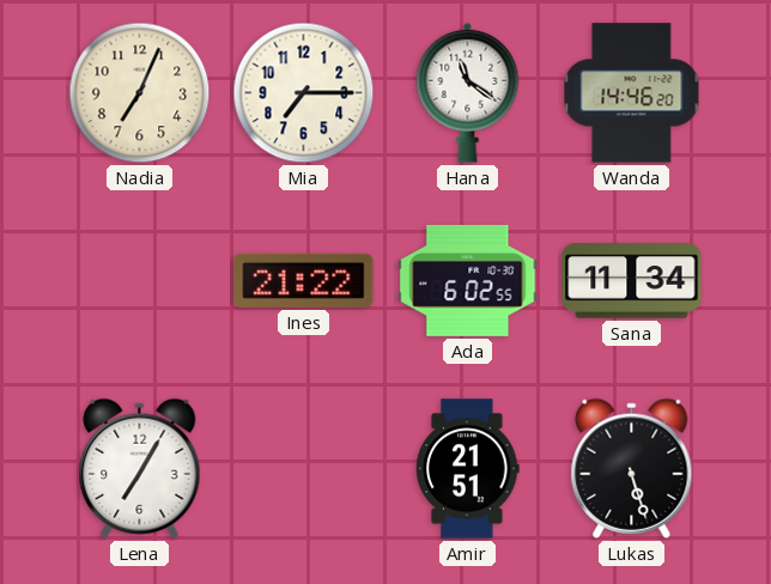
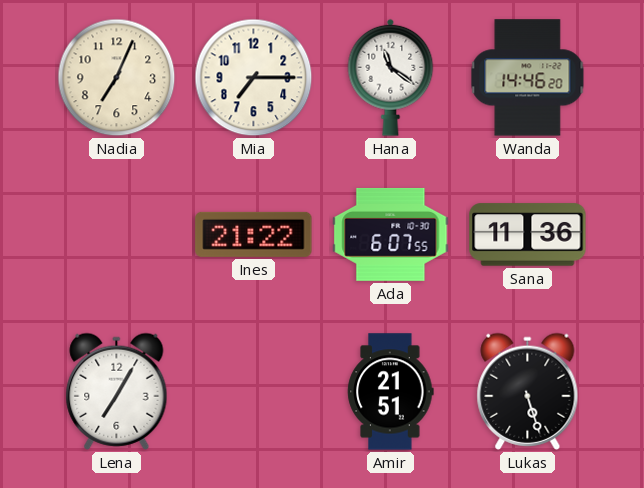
Ada: 6:02 -> 6:07 (391, 234)
Sana: 11:34 -> 11:36 (528, 235)
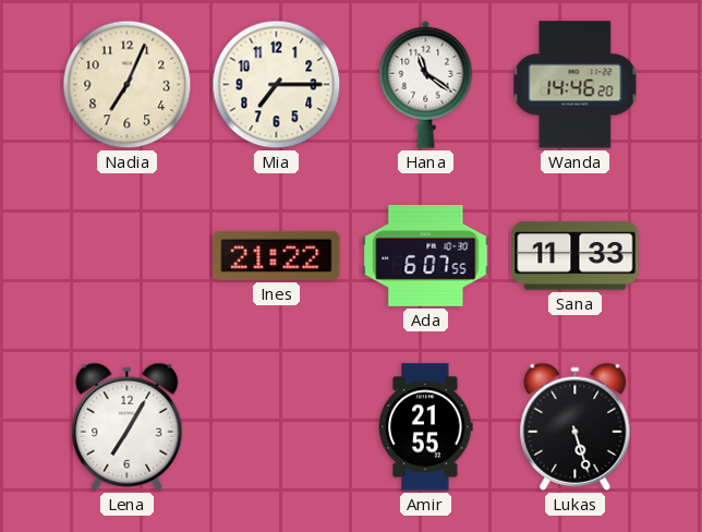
Sana: 11:36 -> 11:33 (576, 256)
Amir: 21:51 -> 21:55 (426, 427)
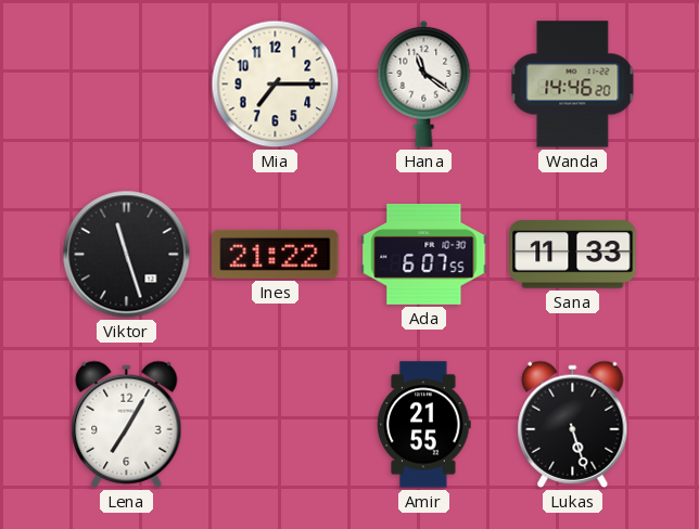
Nadia: 7:04 -> none (128, 85)
Viktor: none -> 11:27 (127, 255)
